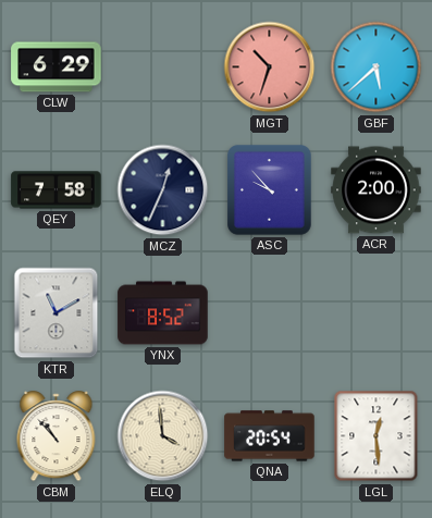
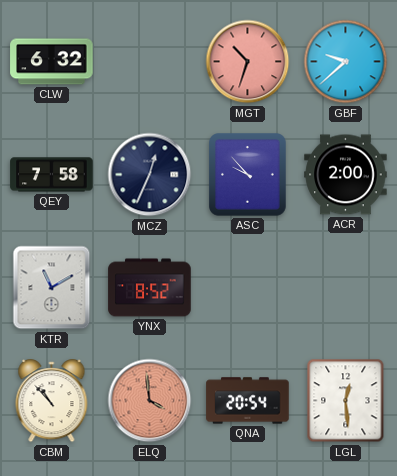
CLW: 6:29 -> 6:32 (52, 62)
GBF: 5:38 -> 9:38 (346, 62)
ELQ dial: cream -> salmon (150, 401)
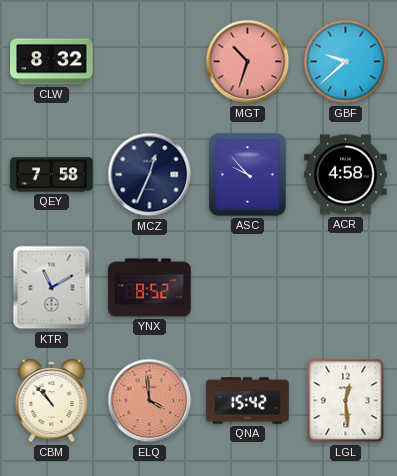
CLW: 6:32 -> 8:32 (52, 62)
ACR: 2:00 -> 4:58 (346, 175)
QNA: 20:54 -> 15:42 (248, 401)
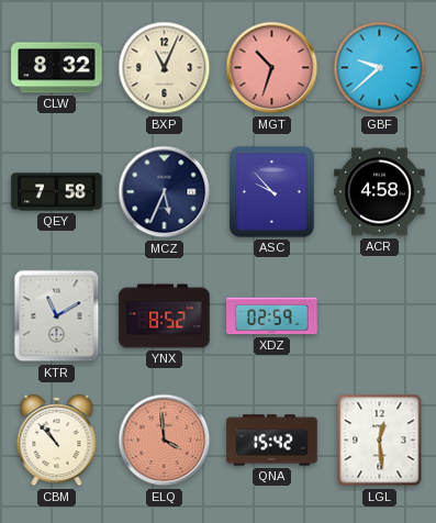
BXP: none -> 11:04 (165, 68)
MCZ: 12:34 -> 5:34 (165, 192)
XDZ: none -> 02:59 (272, 316)
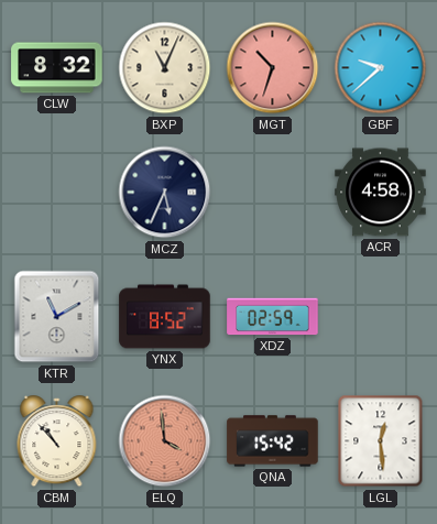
QEY: 7:58 -> none (57, 192)
ASC: 9:53 -> none (272, 192)
